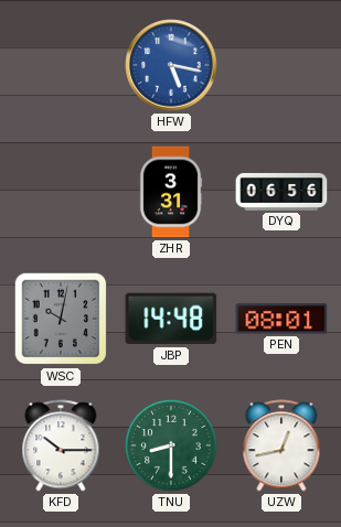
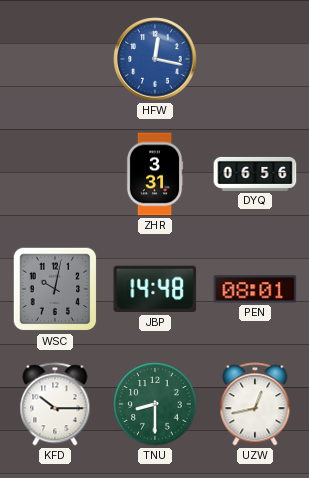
HFW: 5:17 -> 12:17 (155, 59)
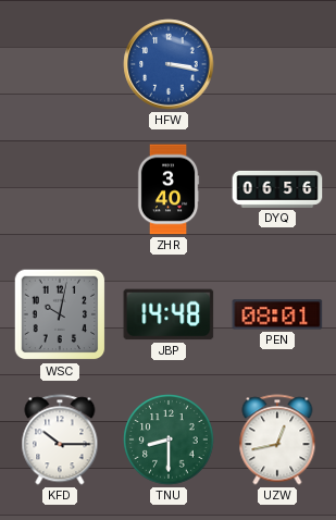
HFW: 12:17 -> 3:17 (169, 64)
ZHR: 3:31 -> 3:40 (169, 189)
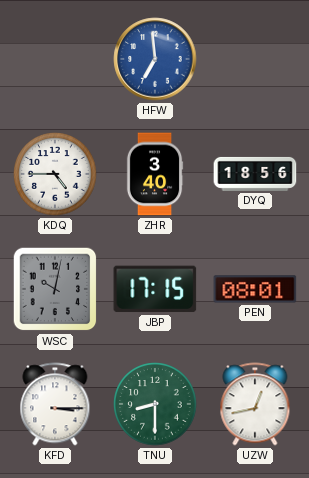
HFW: 3:17 -> 6:59 (155, 59)
KDQ: none -> 4:45 (55, 174)
DYQ: 06:56 -> 18:56 (255, 174)
JBP: 14:48 -> 17:15 (155, 289)
KFD: 10:15 -> 3:15 (55, 404)
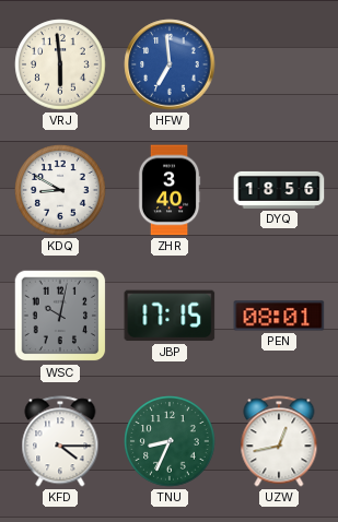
VRJ: none -> 5:59 (60, 64)
KDQ: 4:45 -> 8:50 (60, 190)
KFD: 3:15 -> 4:15 (60, 441)
TNU: 8:30 -> 8:34 (170, 441)
